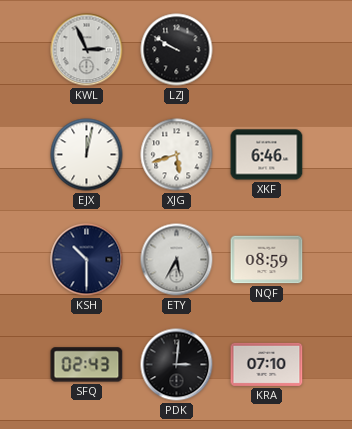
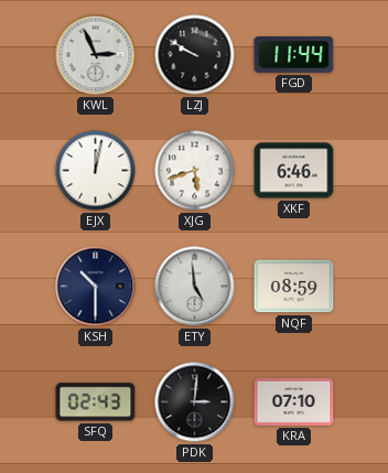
FGD: none -> 11:44 (294, 55)
ETY: 5:35 -> 4:59 (195, 287)
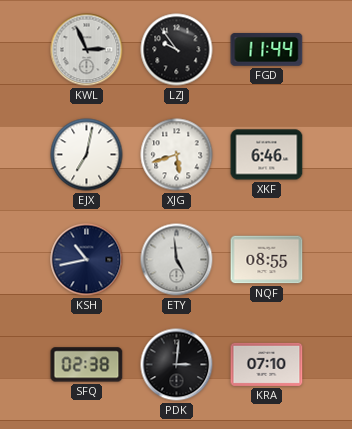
LZJ: 9:50 -> 9:54 (177, 50)
EJX: 12:02 -> 7:02 (87, 155)
KSH: 10:30 -> 10:43 (87, 260)
NQF: 08:59 -> 08:55 (267, 260)
SFQ: 02:43 -> 02:38 (87, 365)
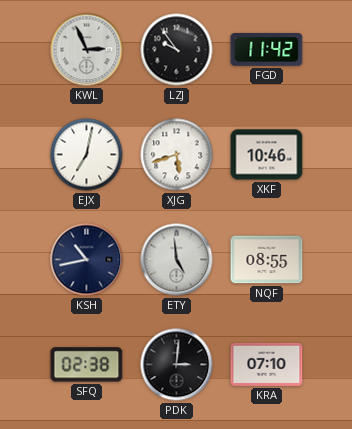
FGD: 11:44 -> 11:42 (267, 50)
XKF: 6:46 -> 10:46 (267, 155)
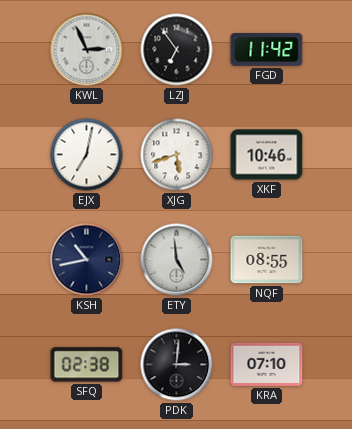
LZJ: 9:54 -> 6:54 (177, 50)
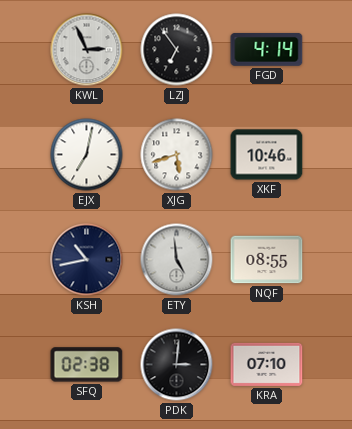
FGD: 11:42 -> 4:14 (267, 50)
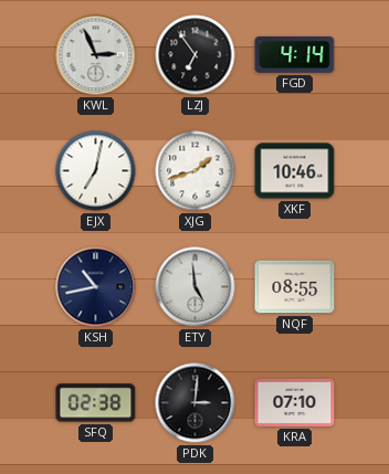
XJG: 5:42 -> 1:42 (196, 171)
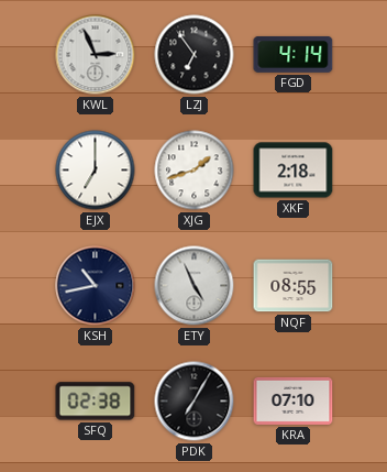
EJX: 7:02 -> 7:00 (96, 171)
XKF: 10:46 -> 2:18 (294, 171)
ETY: 4:59 -> 4:56 (195, 286)
PDK: 3:01 -> 7:05 (195, 402)
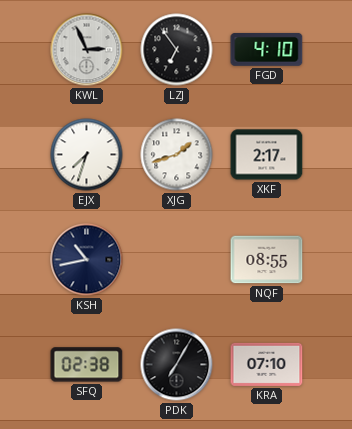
FGD: 4:14 -> 4:10 (267, 50)
EJX: 7:00 -> 7:33 (87, 155)
XKF: 2:18 -> 2:17 (267, 155)
ETY: 4:56 -> none (195, 286)
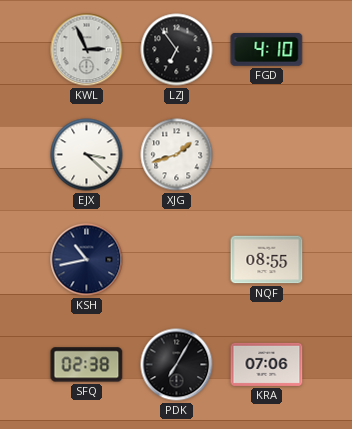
EJX: 7:33 -> 3:22 (87, 155)
XKF: 2:17 -> none (267, 155)
KRA: 07:10 -> 07:06 (267, 364)
